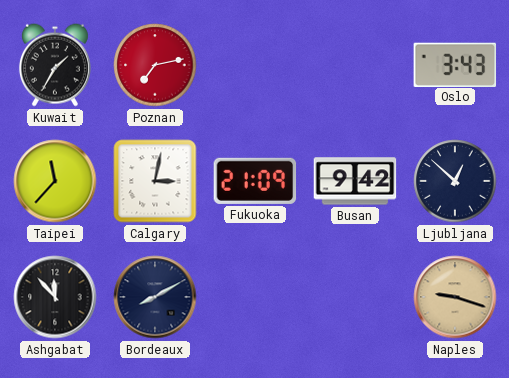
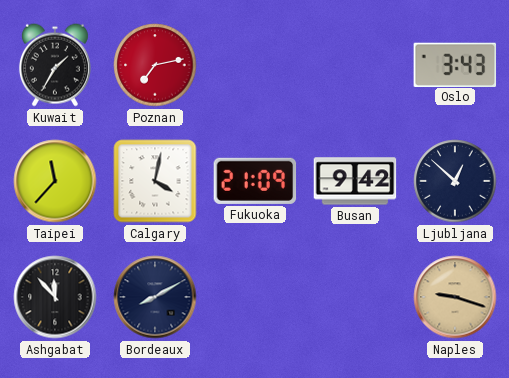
Calgary: 3:02 -> 4:02 (155, 181)
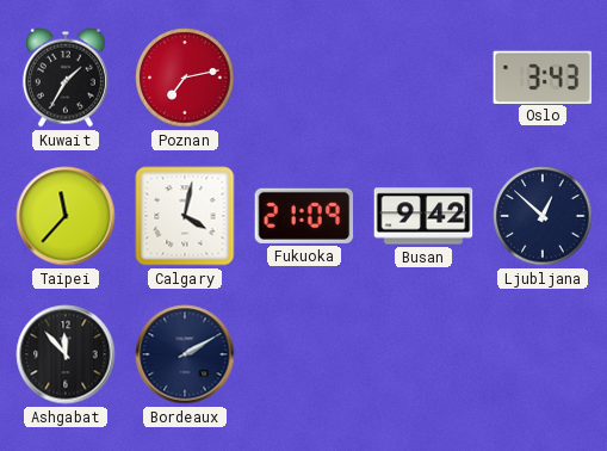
Bordeaux: 8:10 -> 2:10 (185, 354)
Naples: 9:18 -> none (455, 297)
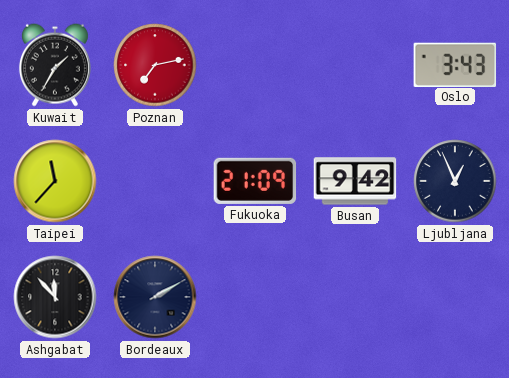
Calgary: 4:02 -> none (185, 216)
Ljubljana: 12:52 -> 12:56 (455, 181)
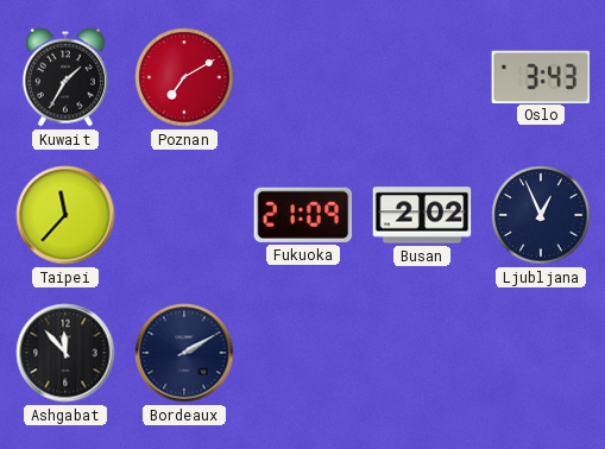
Poznan: 7:13 -> 7:10 (184, 77)
Busan: 9:42 -> 2:02 (422, 215)
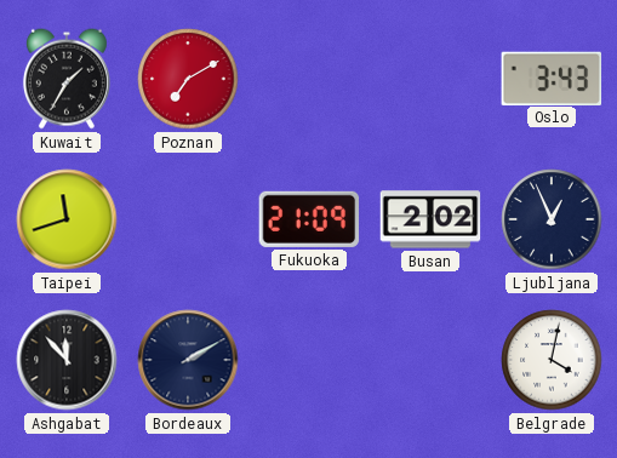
Taipei: 11:37 -> 11:42 (67, 219)
Belgrade: none -> 4:02 (552, 360)
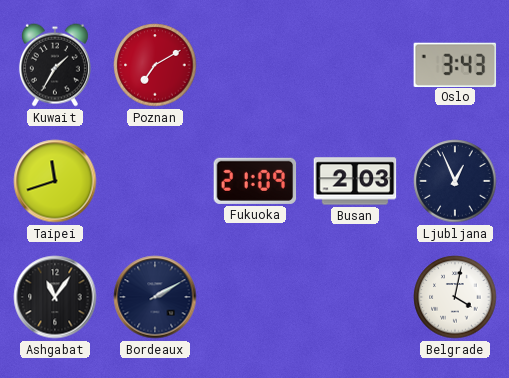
Busan: 2:02 -> 2:03 (355, 181)
Ashgabat: 11:53 -> 11:06 (55, 297)
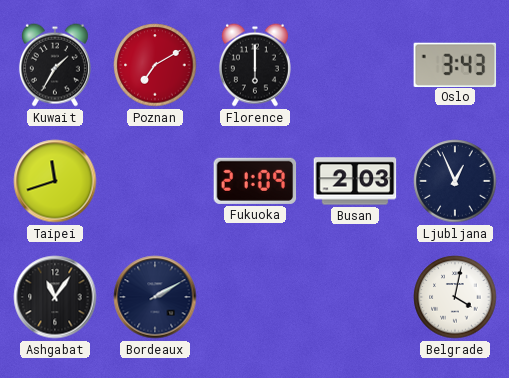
Florence: none -> 6:00 (255, 65)
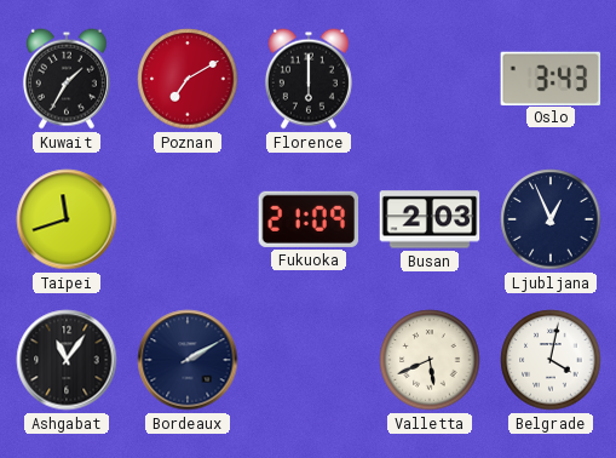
Valletta: none -> 5:41 (430, 360)
